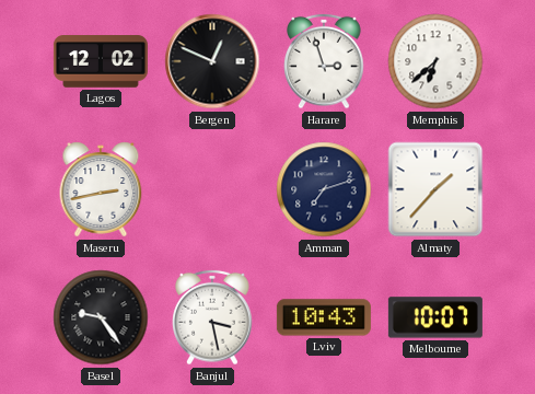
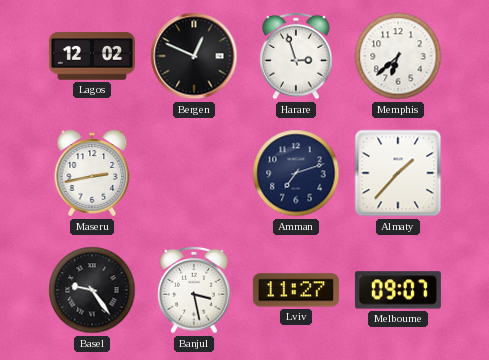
Lviv: 10:43 -> 11:27 (296, 290)
Melbourne: 10:07 -> 09:07 (398, 290)
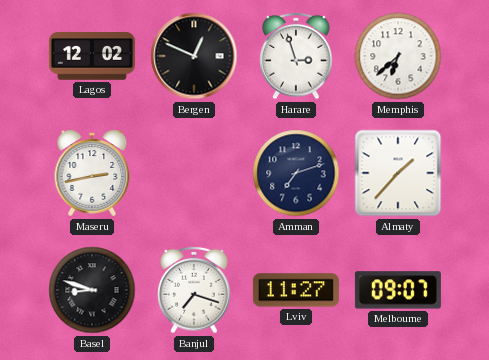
Basel: 9:24 -> 8:48 (92, 290)
Banjul: 3:28 -> 7:18 (194, 290)
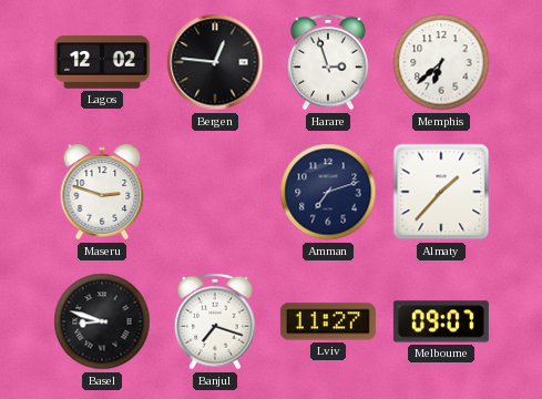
Bergen: 12:49 -> 12:46 (215, 62)
Maseru: 2:43 -> 2:48 (102, 192)
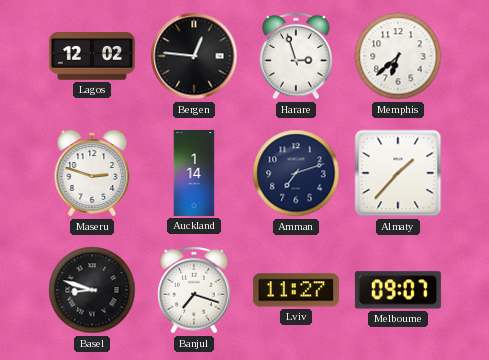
Auckland: none -> 1:14 (194, 173)
